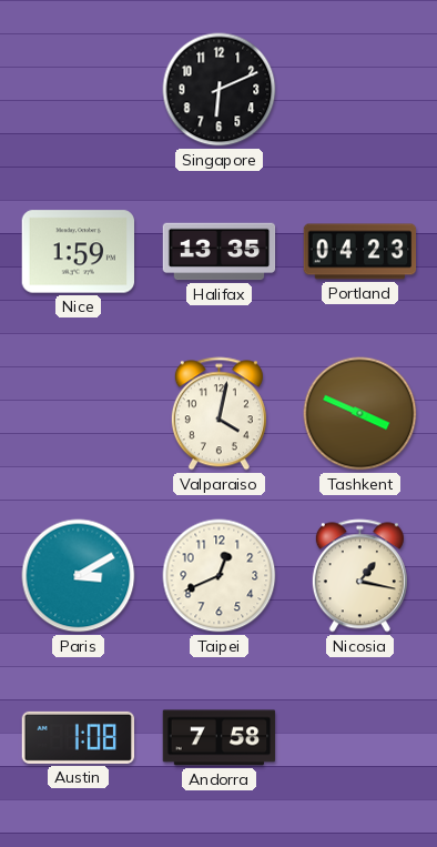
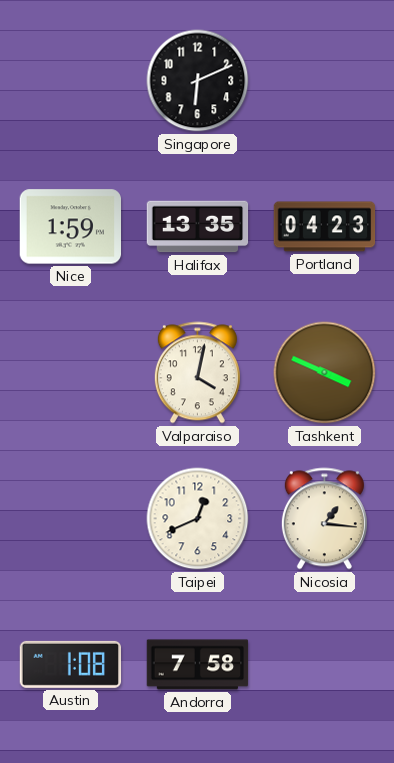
Paris: 3:10 -> none (79, 576)
Nicosia: 1:17 -> 1:16 (324, 519)
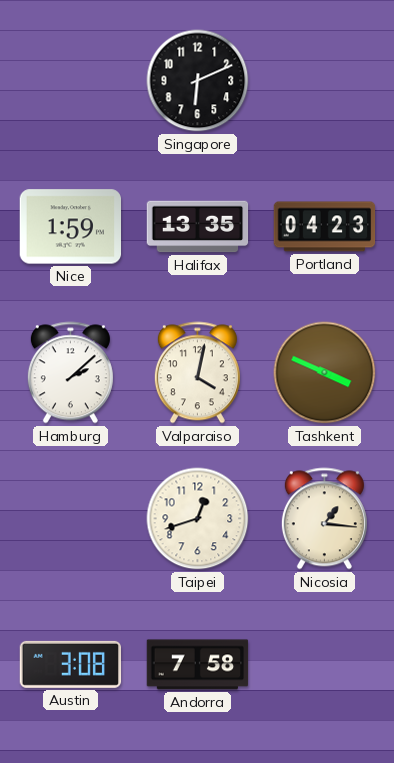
Hamburg: none -> 2:08 (70, 373)
Taipei: 12:41 -> 12:42 (198, 519)
Austin: 1:08 -> 3:08 (71, 664)
